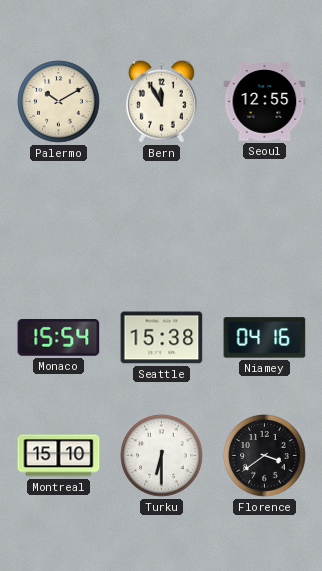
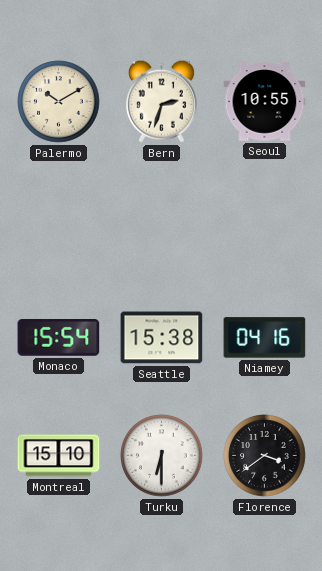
Bern: 11:55 -> 2:33 (161, 101)
Seoul: 12:55 -> 10:55 (265, 102)
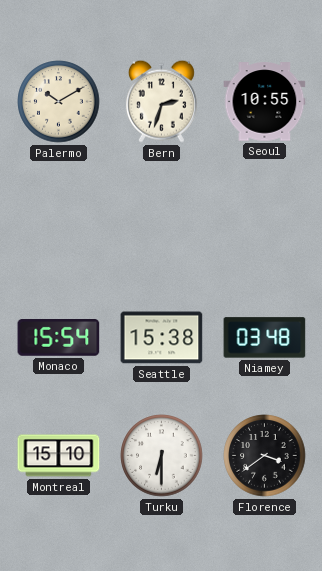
Niamey: 04:16 -> 03:48 (265, 338)
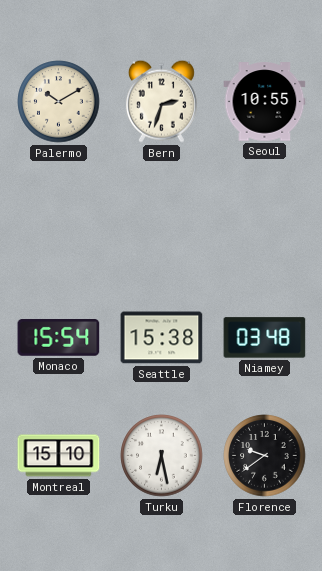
Turku: 6:30 -> 6:28 (162, 456)
Florence: 3:39 -> 9:39 (265, 456)
